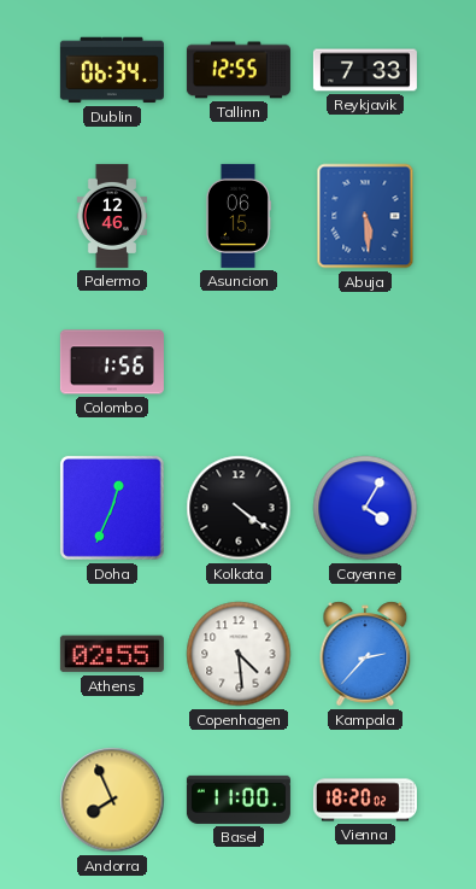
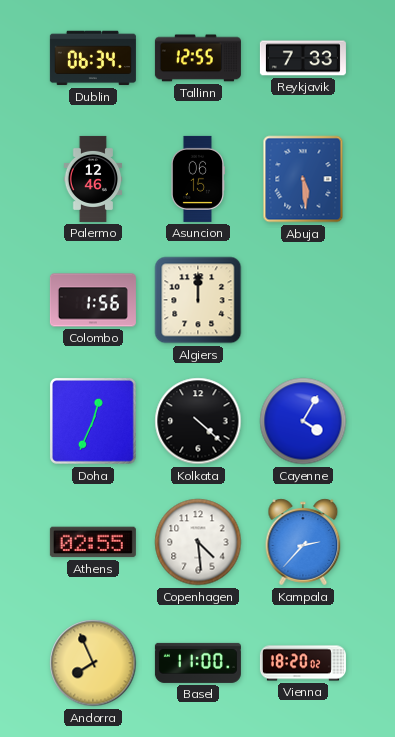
Algiers: none -> 12:00 (198, 300)
Kolkata: 4:21 -> 4:22 (198, 421)
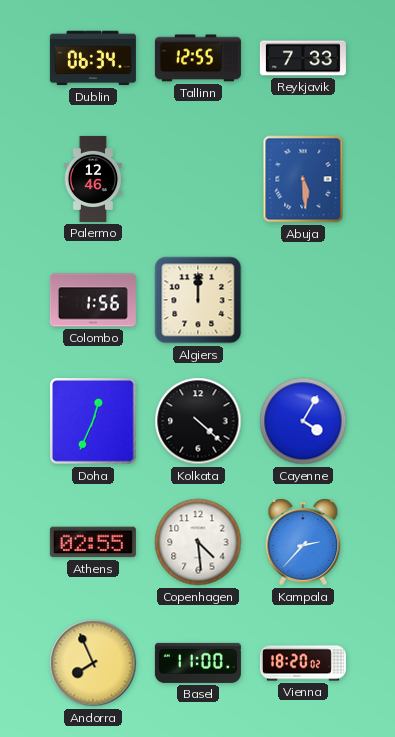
Asuncion: 06:15 -> none (197, 179)
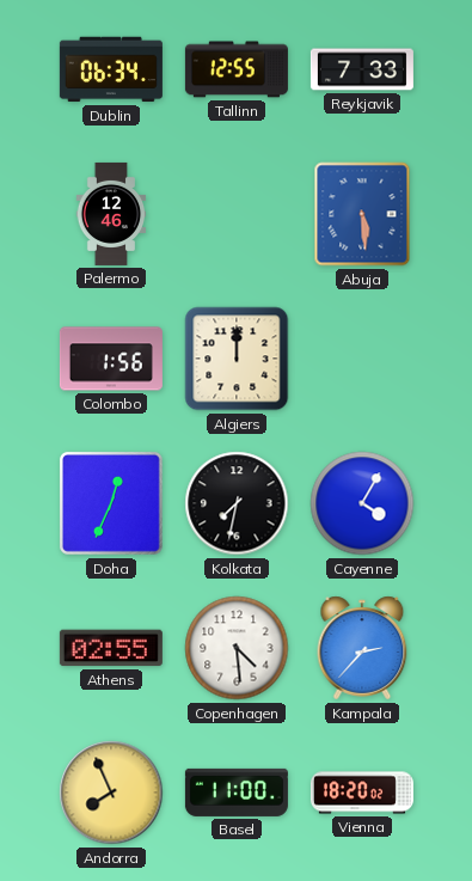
Kolkata: 4:22 -> 7:32 (237, 503)
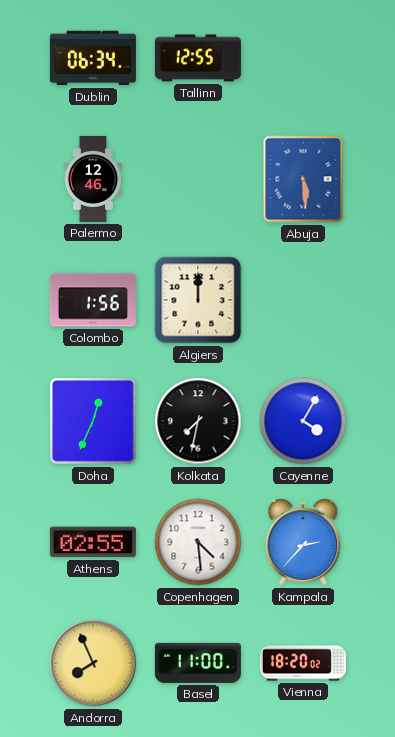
Reykjavik: 7:33 -> none (362, 69)
